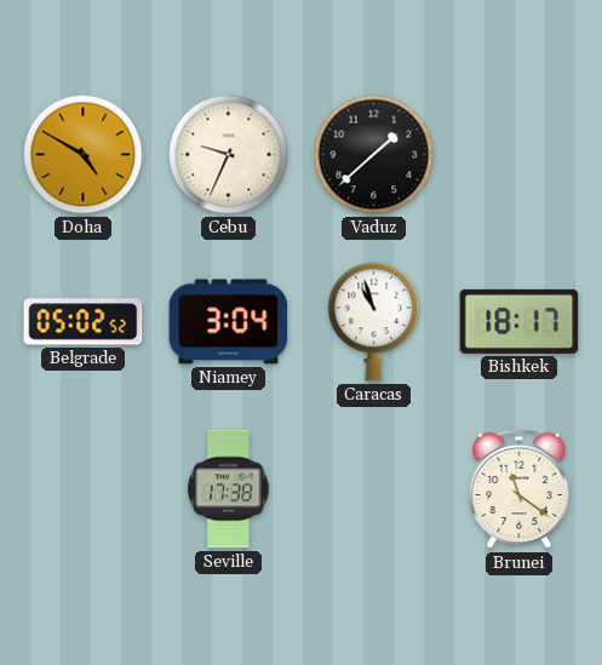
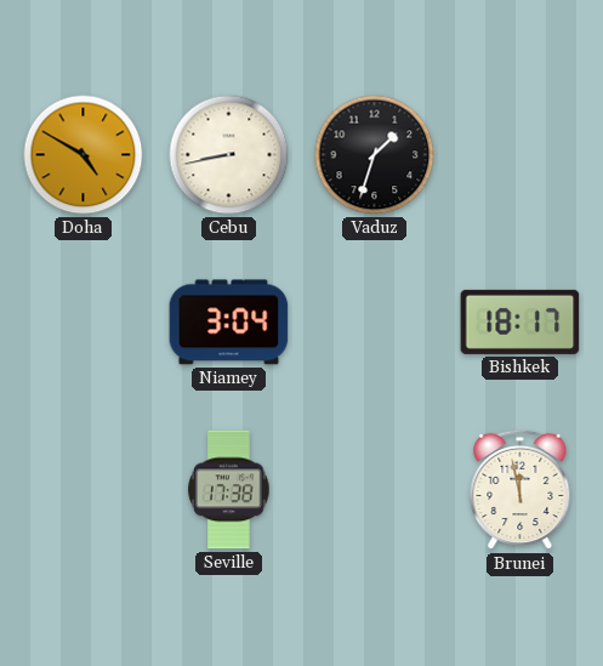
Cebu: 9:34 -> 8:43 (229, 155)
Vaduz: 1:38 -> 1:33 (375, 155)
Belgrade: 05:02 -> none (84, 322)
Caracas: 10:57 -> none (374, 322)
Brunei: 11:21 -> 11:58 (520, 490)
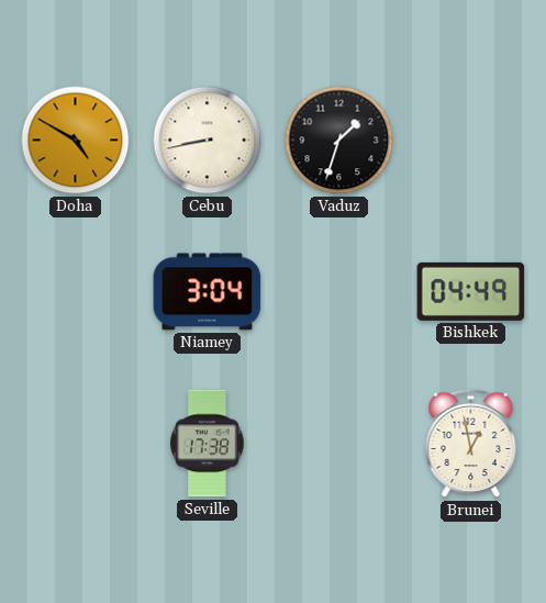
Bishkek: 18:17 -> 04:49 (471, 291)
Brunei: 11:58 -> 12:58 (471, 444)
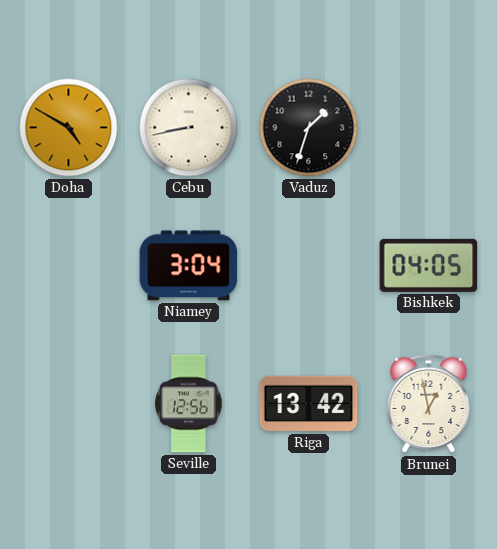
Bishkek: 04:49 -> 04:05 (429, 265)
Seville: 17:38 -> 12:56 (189, 404)
Riga: none -> 13:42 (309, 404)
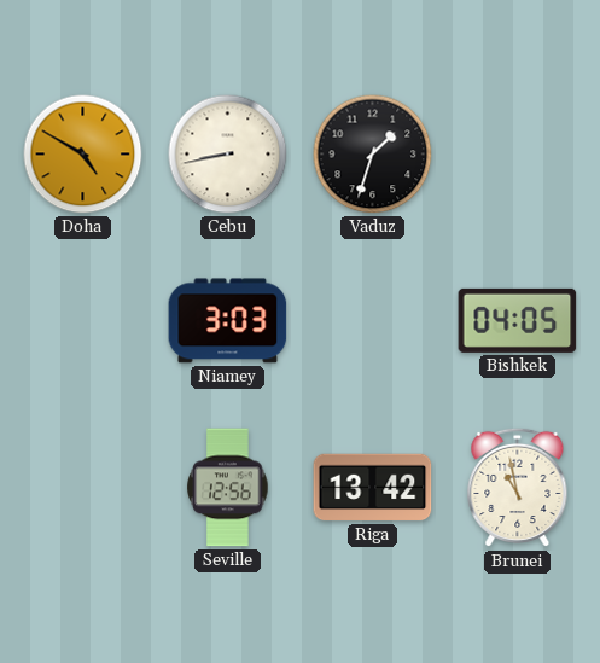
Niamey: 3:04 -> 3:03 (228, 321)
Brunei: 12:58 -> 10:58 (518, 488)
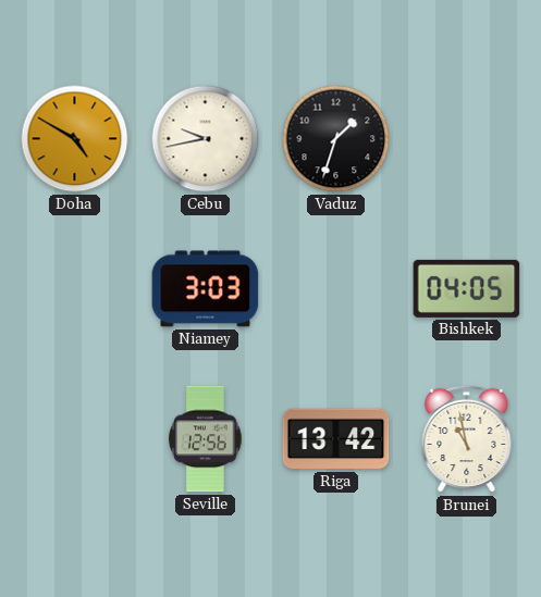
Cebu: 8:43 -> 9:43 (206, 139)
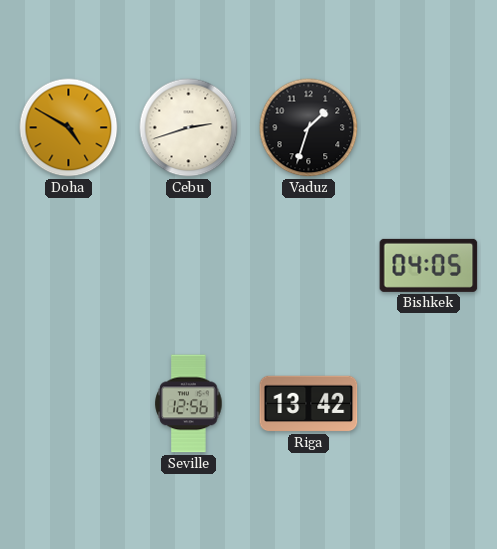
Cebu: 9:43 -> 2:42 (189, 128)
Niamey: 3:03 -> none (206, 289)
Brunei: 10:58 -> none (467, 439)
